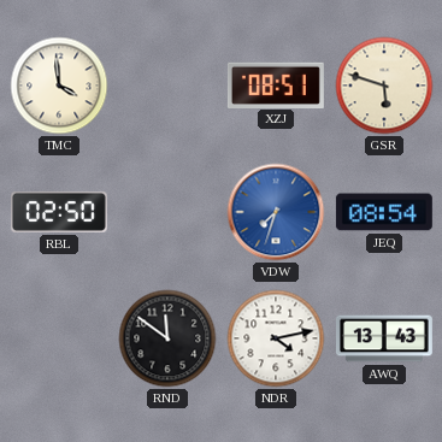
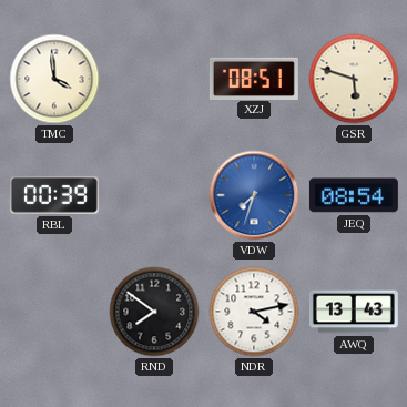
RBL: 02:50 -> 00:39 (54, 195)
RND: 11:51 -> 7:51 (154, 312)
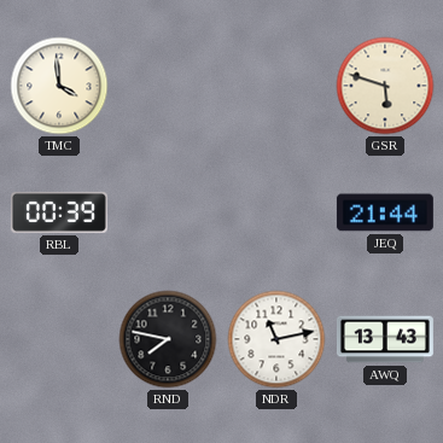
XZJ: 08:51 -> none (254, 78)
VDW: 7:33 -> none (254, 195)
JEQ: 08:54 -> 21:44 (385, 212)
RND: 7:51 -> 7:47 (168, 339)
NDR: 4:13 -> 11:13 (276, 339)
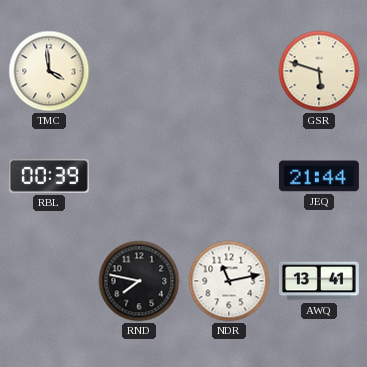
AWQ: 13:43 -> 13:41 (319, 281)
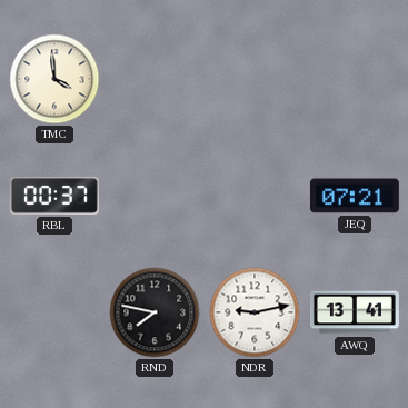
GSR: 5:48 -> none (319, 71)
RBL: 00:39 -> 00:37 (54, 196)
JEQ: 21:44 -> 07:21 (355, 196)
NDR: 11:13 -> 9:13 (255, 312)
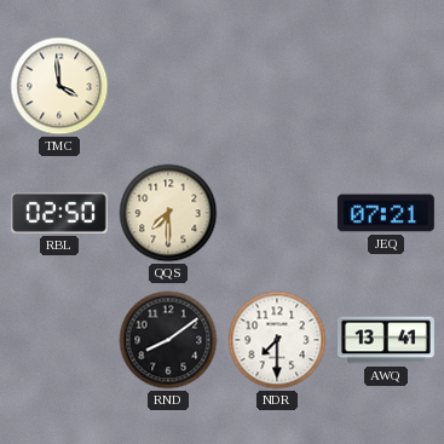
RBL: 00:37 -> 02:50 (59, 213)
QQS: none -> 7:30 (168, 213)
RND: 7:47 -> 8:09 (168, 340)
NDR: 9:13 -> 7:30 (277, 340)
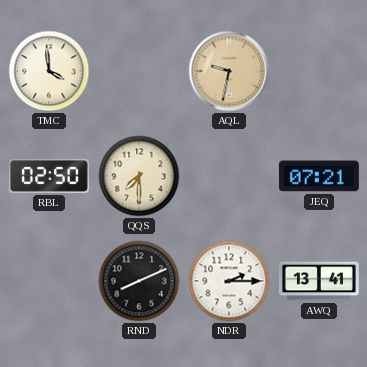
AQL: none -> 9:32 (229, 71)
RND: 8:09 -> 8:11 (139, 281)
NDR: 7:30 -> 2:15 (229, 281)
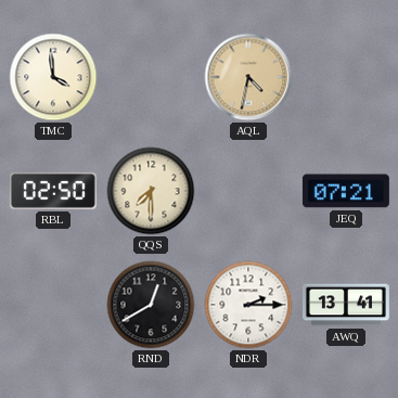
AQL: 9:32 -> 4:32 (248, 77)
RND: 8:11 -> 12:40 (151, 305)
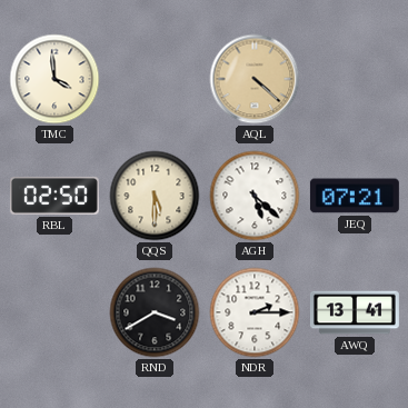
AQL: 4:32 -> 4:22 (255, 79)
QQS: 7:30 -> 5:30 (155, 196)
AGH: none -> 5:22 (255, 196)
RND: 12:40 -> 3:40 (155, 312)
